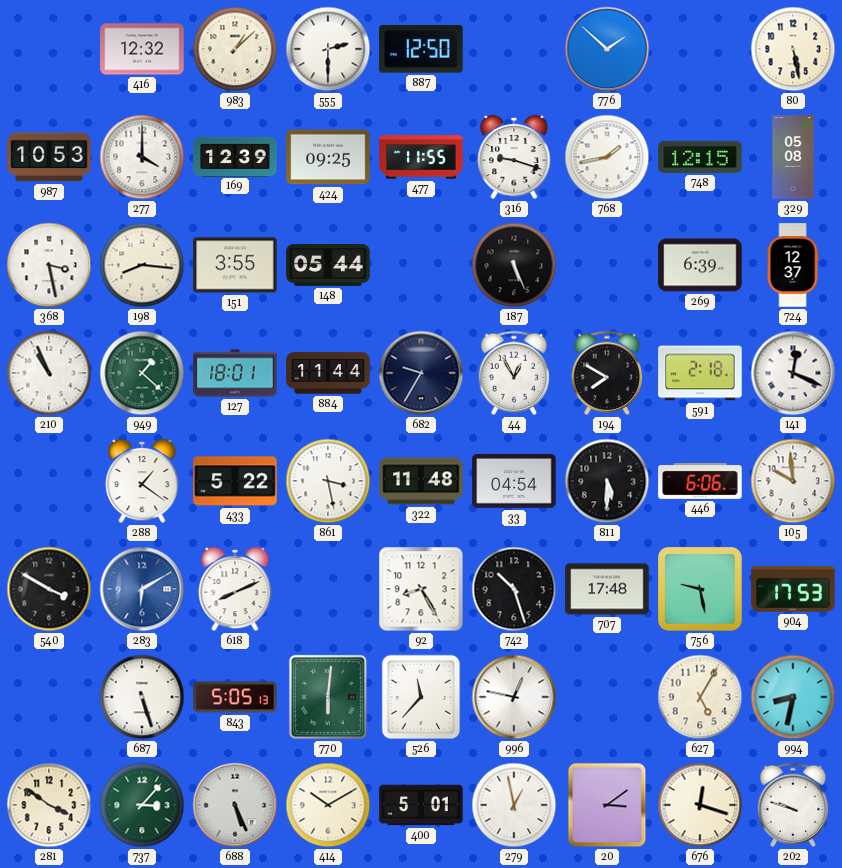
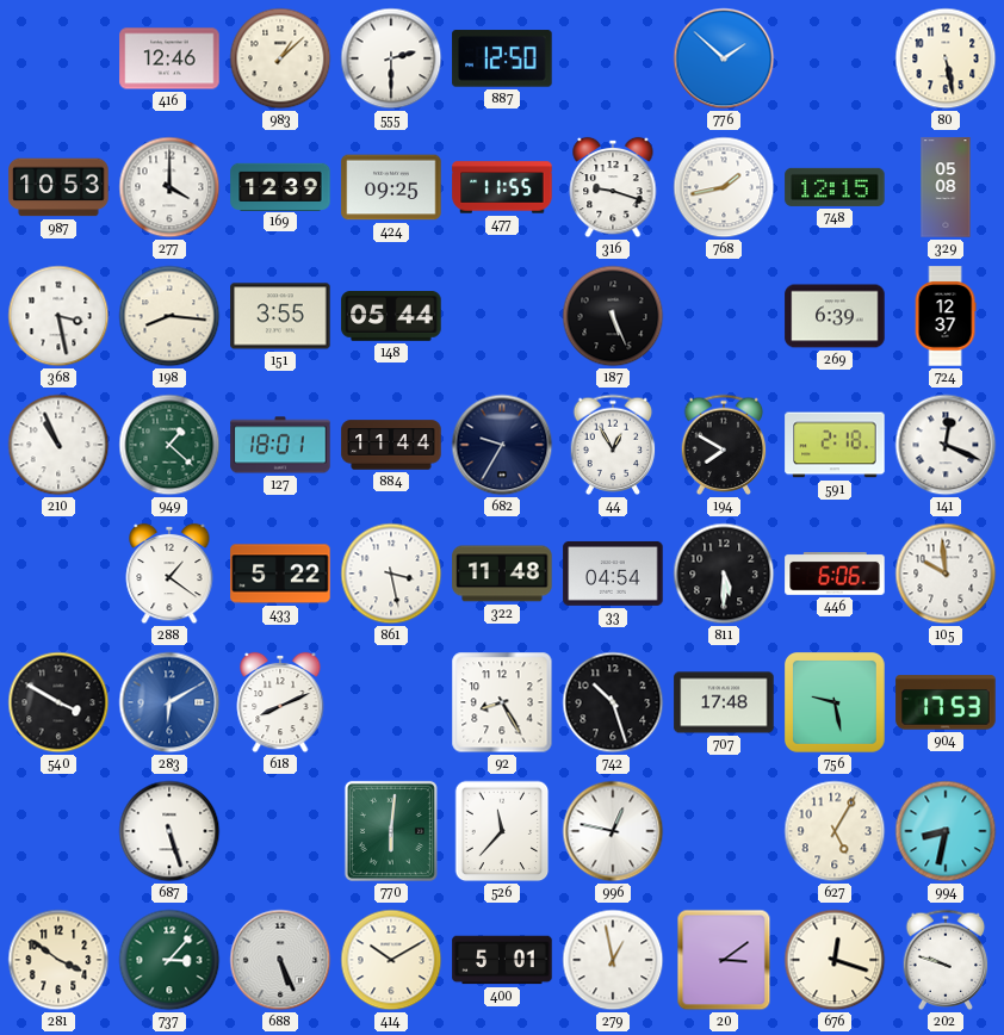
416: 12:32 -> 12:46 (169, 58)
843: 5:05 -> none (235, 697)
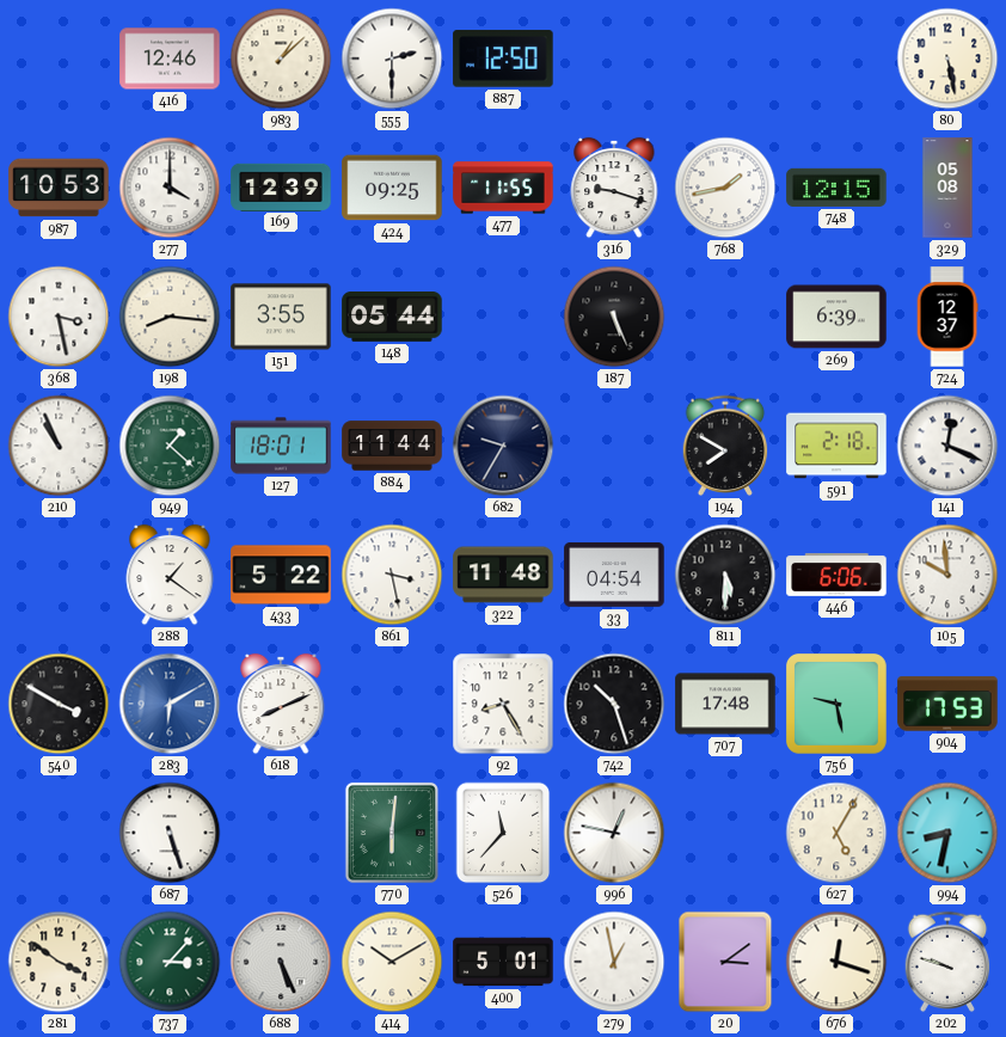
776: 1:52 -> none (724, 58)
44: 12:55 -> none (613, 445)
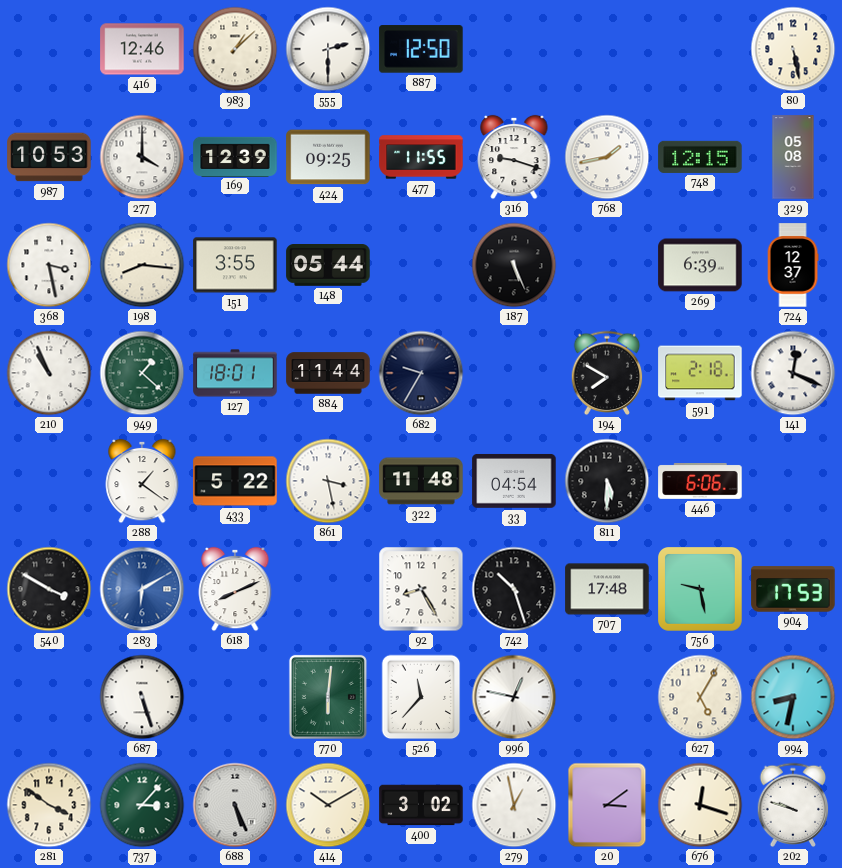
105: 9:59 -> none (947, 575)
400: 5:01 -> 3:02 (421, 805)
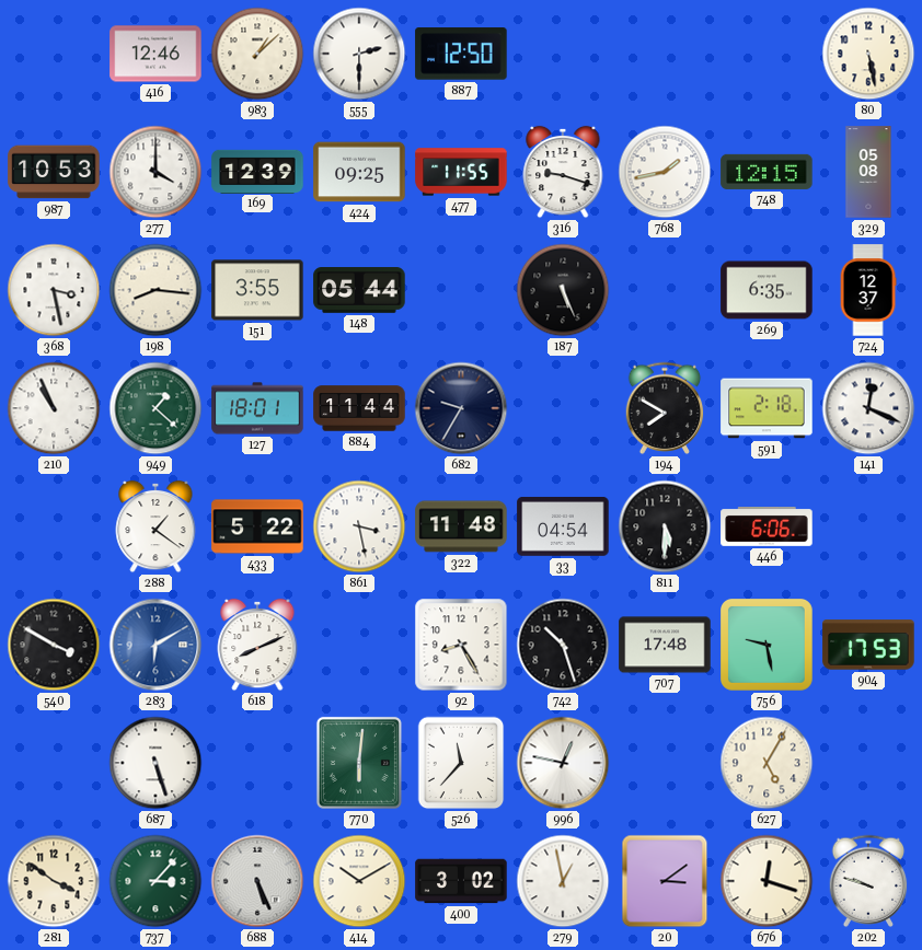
269: 6:39 -> 6:35 (767, 290)
994: 8:32 -> none (793, 697)
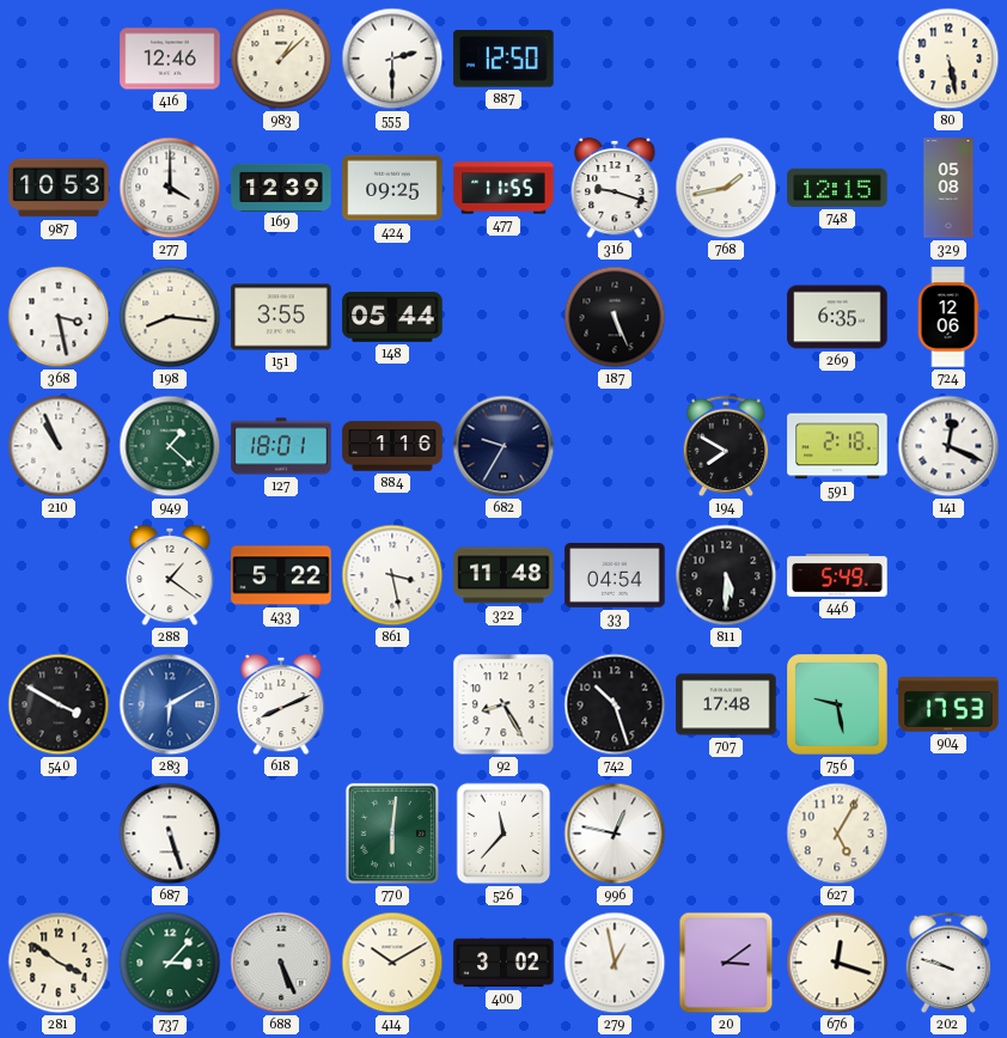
724: 12:37 -> 12:06 (948, 317)
884: 11:44 -> 1:16 (392, 446)
446: 6:06 -> 5:49 (837, 576)
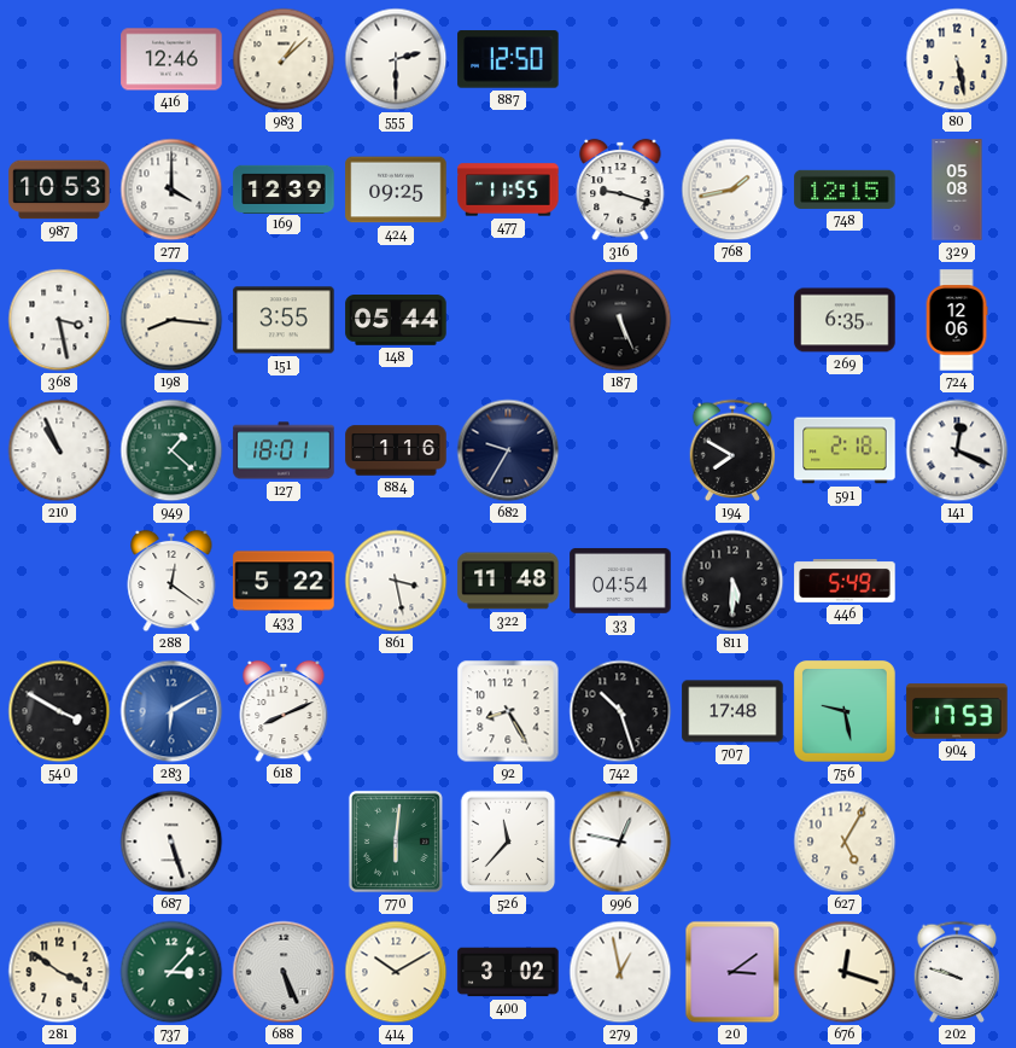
288: 1:21 -> 12:21 (171, 581)
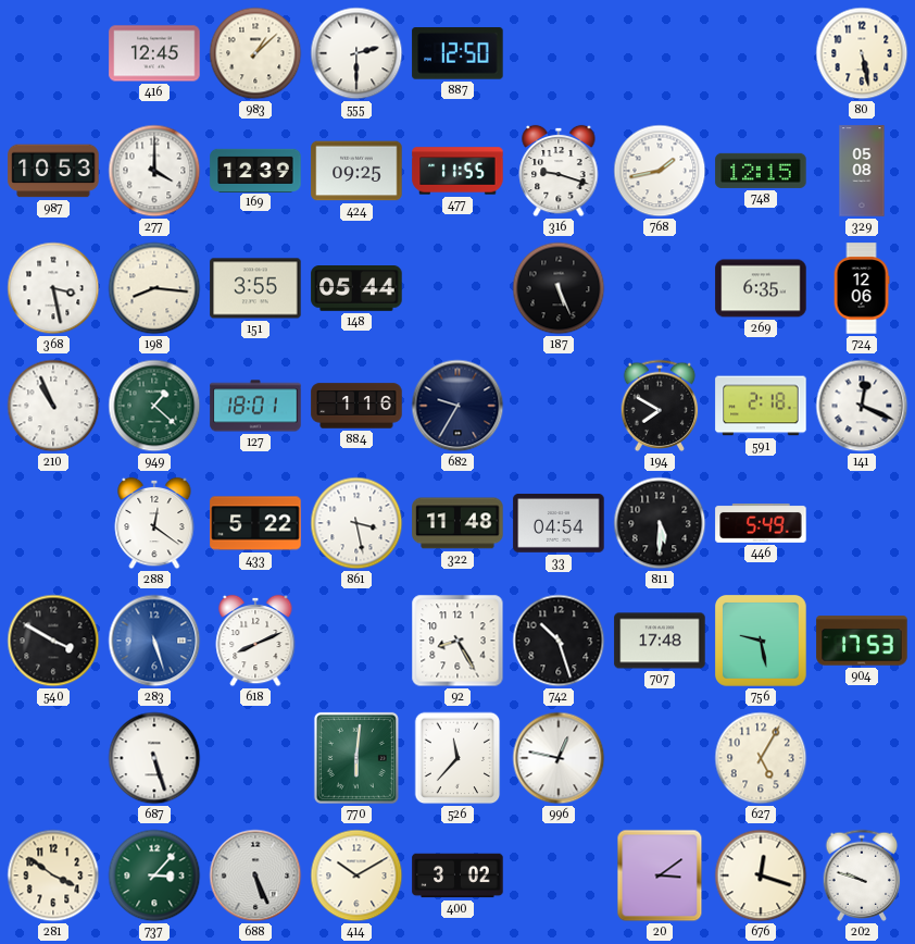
416: 12:46 -> 12:45 (154, 53)
283: 6:10 -> 5:27 (154, 641)
279: 12:58 -> none (620, 972)
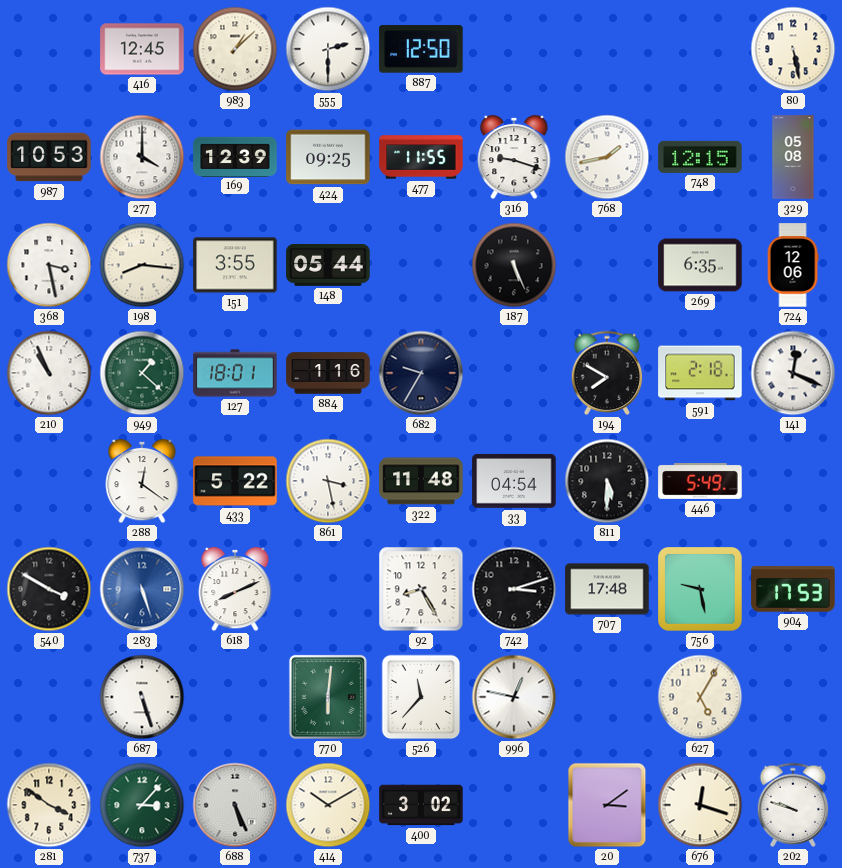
742: 10:27 -> 3:12 (514, 589)
